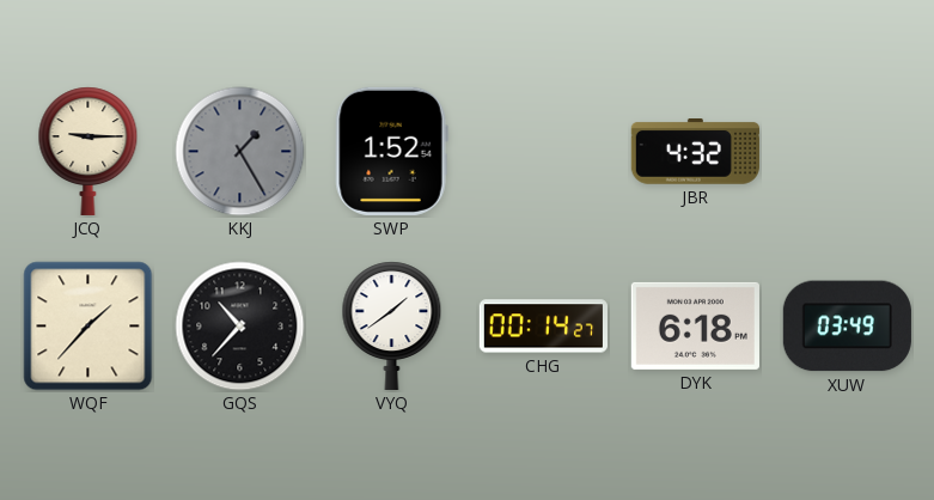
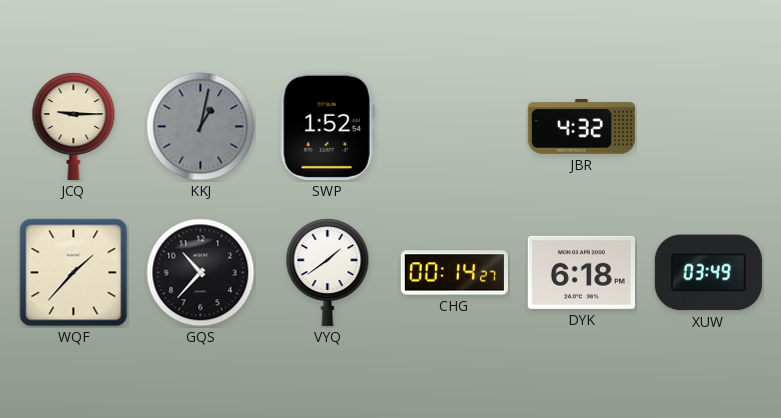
KKJ: 1:25 -> 1:02 (201, 127)
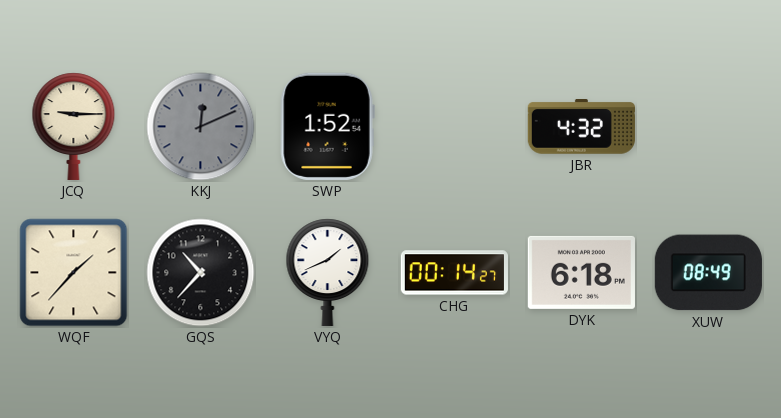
KKJ: 1:02 -> 12:11 (201, 127)
VYQ: 1:39 -> 1:41 (328, 272)
XUW: 03:49 -> 08:49 (708, 273)
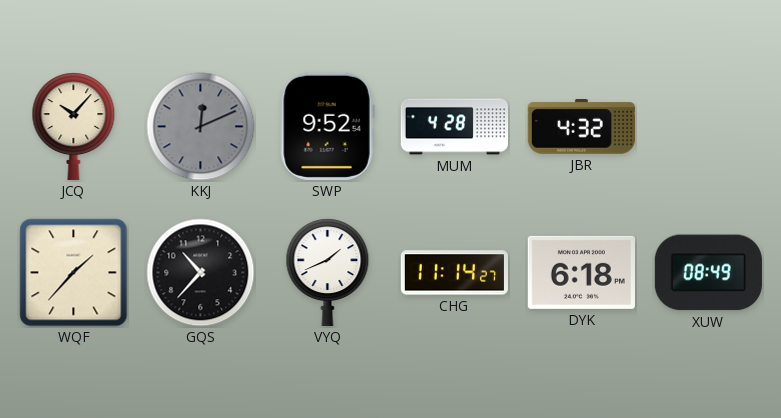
JCQ: 9:15 -> 10:07 (74, 126)
SWP: 1:52 -> 9:52 (327, 126)
MUM: none -> 4:28 (454, 127)
CHG: 00:14 -> 11:14 (454, 273)
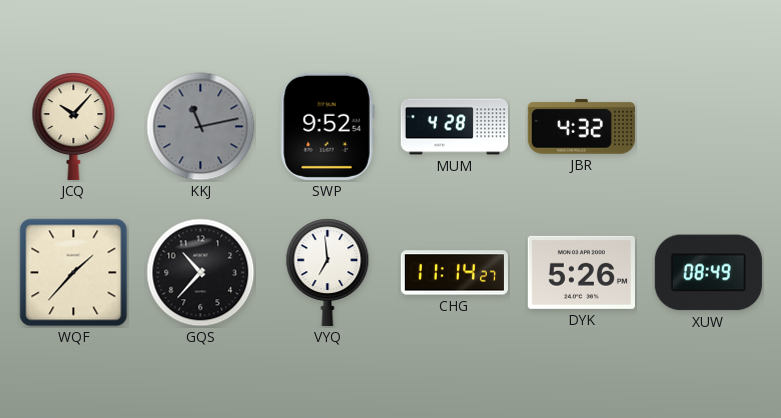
KKJ: 12:11 -> 11:13 (201, 127)
VYQ: 1:41 -> 6:59 (328, 272)
DYK: 6:18 -> 5:26 (581, 272)
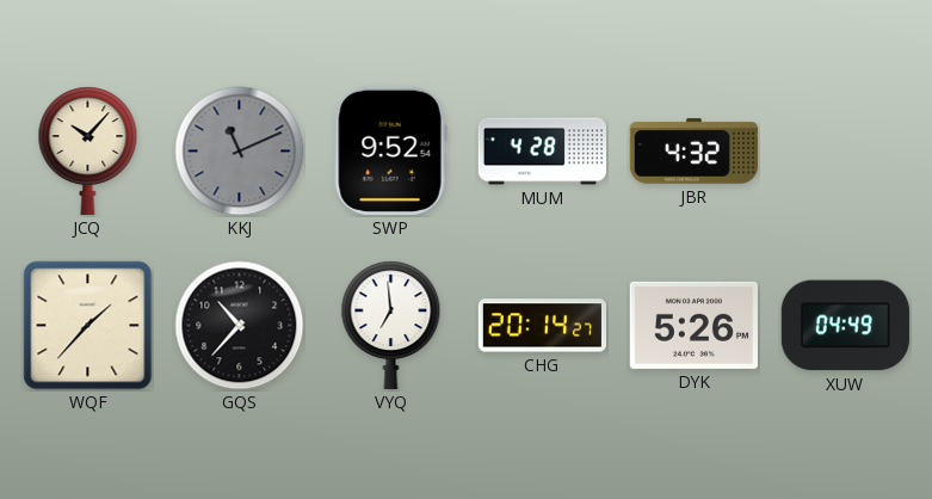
KKJ: 11:13 -> 11:11 (240, 152)
CHG: 11:14 -> 20:14 (542, 326)
XUW: 08:49 -> 04:49 (845, 326)
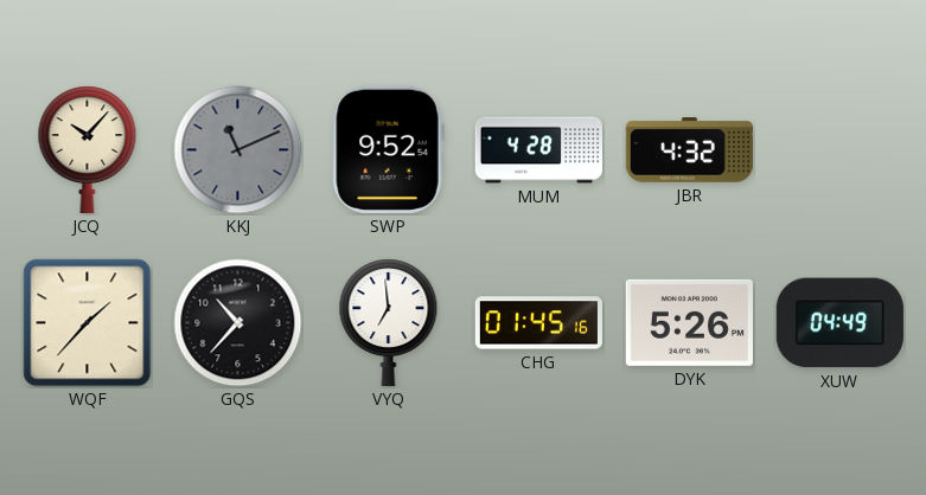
CHG: 20:14 -> 01:45 (538, 323)
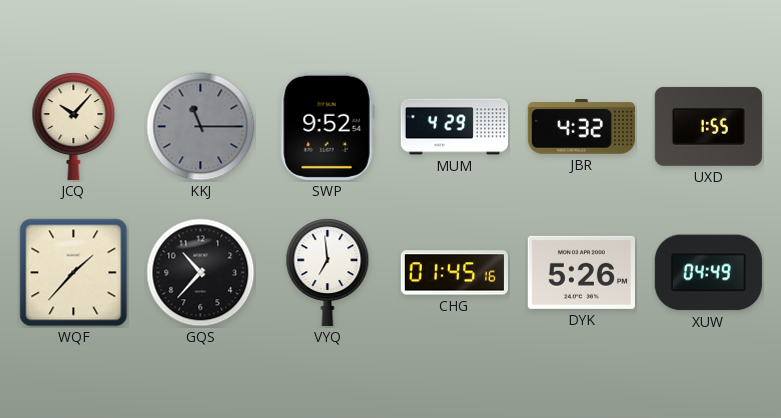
KKJ: 11:11 -> 11:15 (201, 127)
MUM: 4:28 -> 4:29 (454, 127)
UXD: none -> 1:55 (708, 126)
